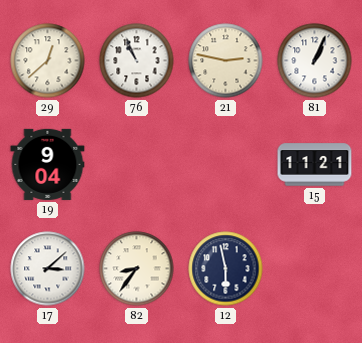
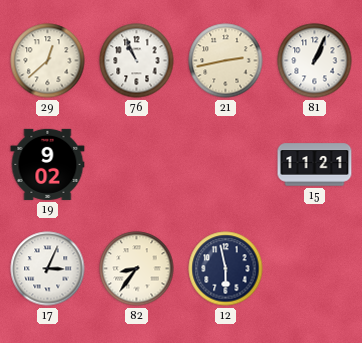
21: 2:47 -> 2:43 (226, 61)
19: 9:04 -> 9:02 (48, 164)
17: 3:08 -> 3:04 (48, 269)
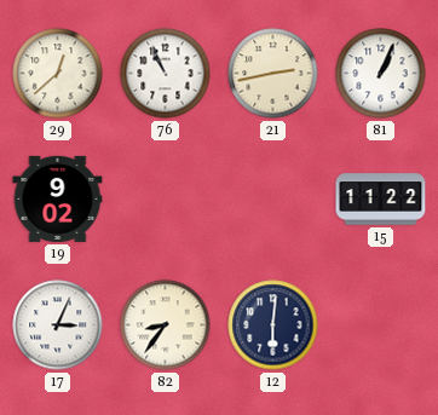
15: 11:21 -> 11:22 (381, 200)
12: 5:58 -> 6:01 (273, 325)
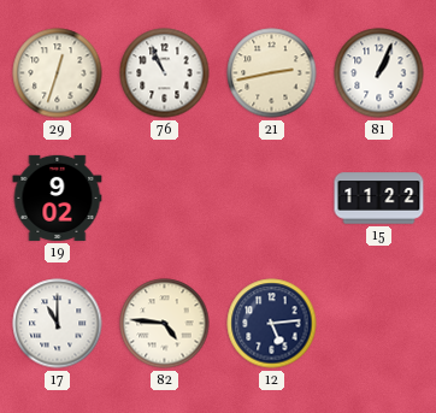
29: 12:38 -> 12:33 (58, 73)
17: 3:04 -> 11:00 (58, 324)
82: 8:36 -> 4:46 (165, 324)
12: 6:01 -> 5:14 (272, 324)
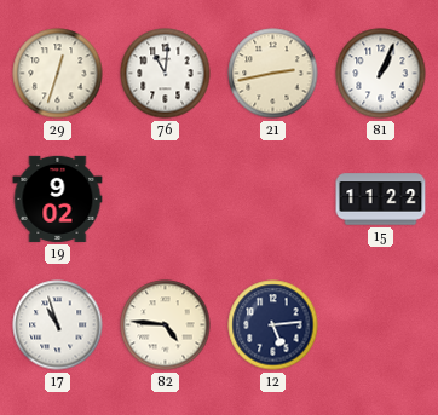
76: 10:56 -> 11:01 (166, 74)
17: 11:00 -> 10:57 (58, 325)
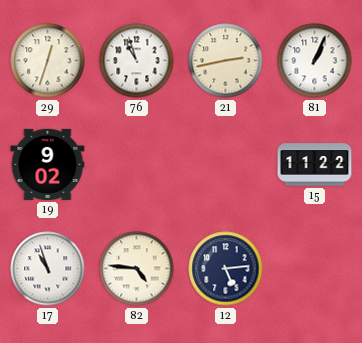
76: 11:01 -> 10:57 (137, 61)
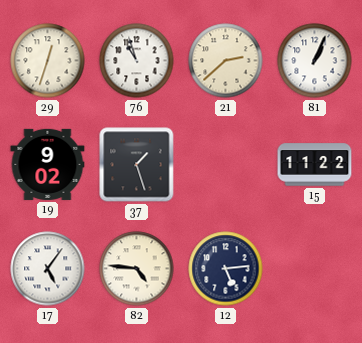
21: 2:43 -> 2:38 (226, 61)
37: none -> 1:27 (137, 165)
17: 10:57 -> 5:06 (48, 269)
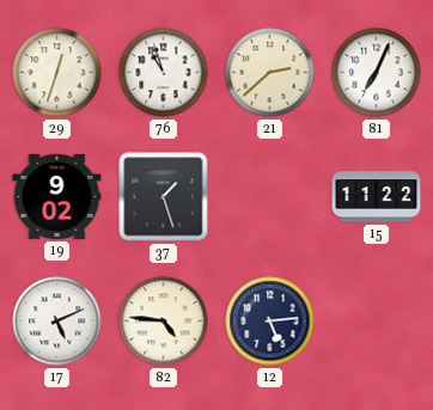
81: 1:04 -> 7:04 (377, 73)
17: 5:06 -> 5:11 (57, 322)
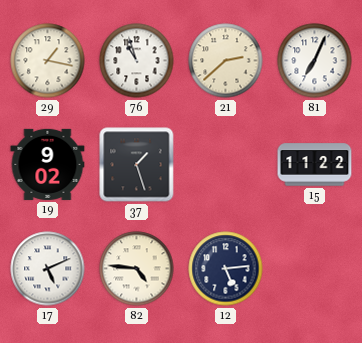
29: 12:33 -> 1:17 (48, 61)
